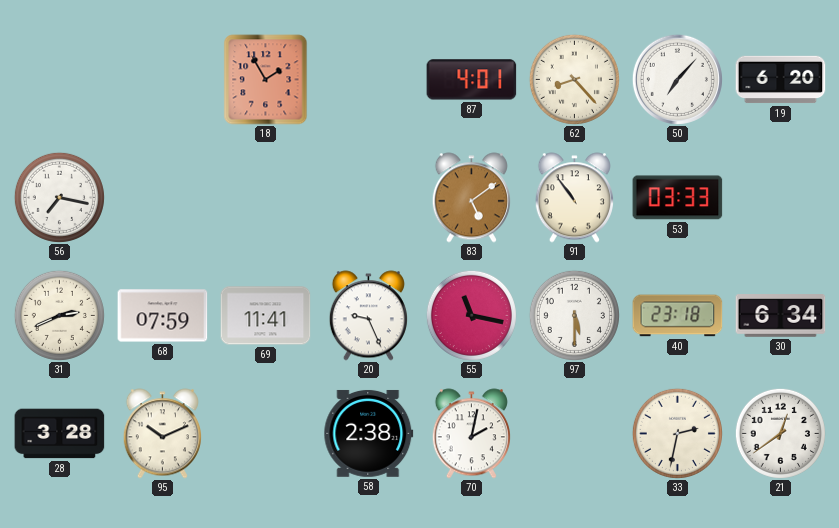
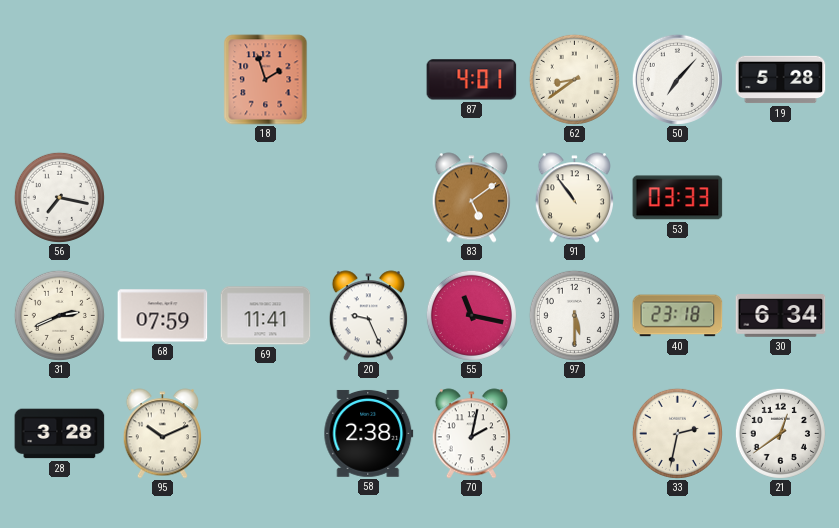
18: 1:55 -> 1:57 (266, 80)
62: 8:23 -> 8:39 (574, 79)
19: 6:20 -> 5:28 (781, 80)
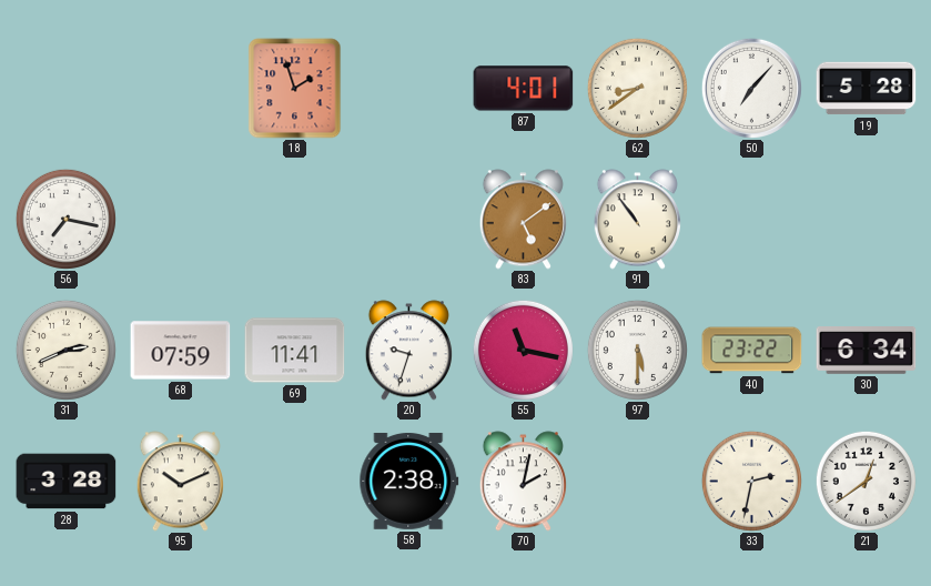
53: 03:33 -> none (678, 198)
20: 9:26 -> 9:33 (408, 351)
40: 23:18 -> 23:22 (752, 351)
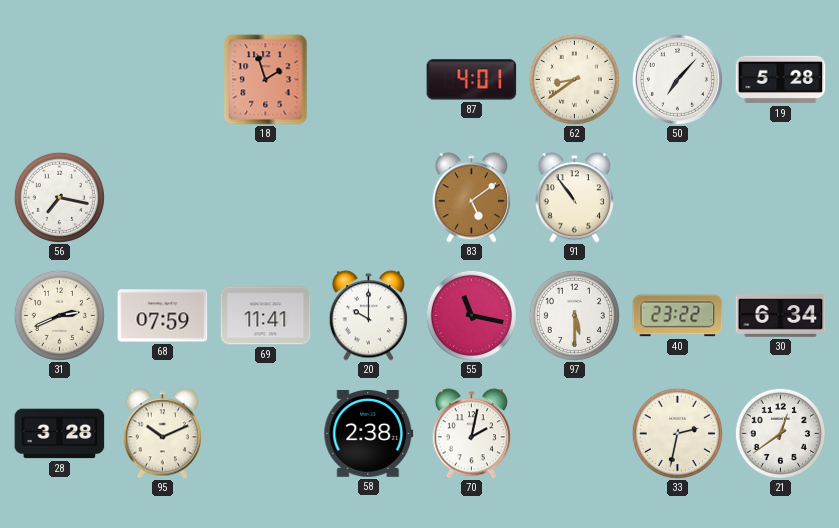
20: 9:33 -> 10:00 (368, 316)
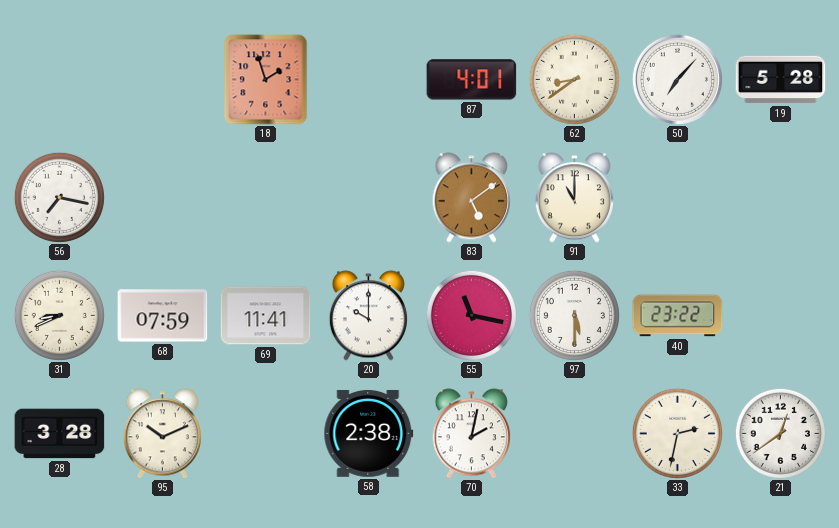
91: 10:54 -> 11:00 (574, 198)
31: 2:41 -> 8:41 (59, 315)
30: 6:34 -> none (781, 316)
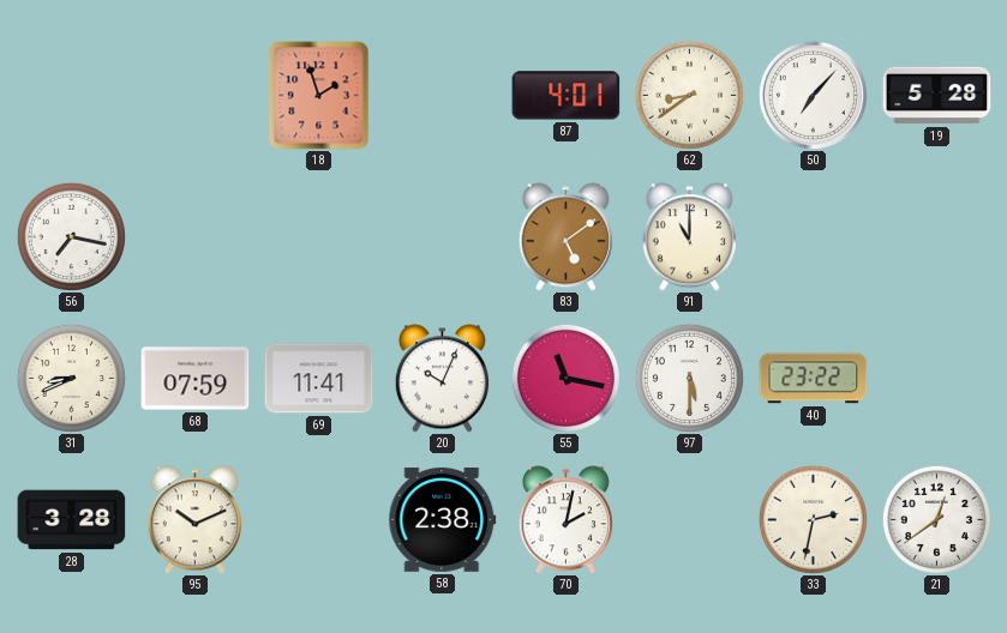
20: 10:00 -> 10:04 (442, 379)
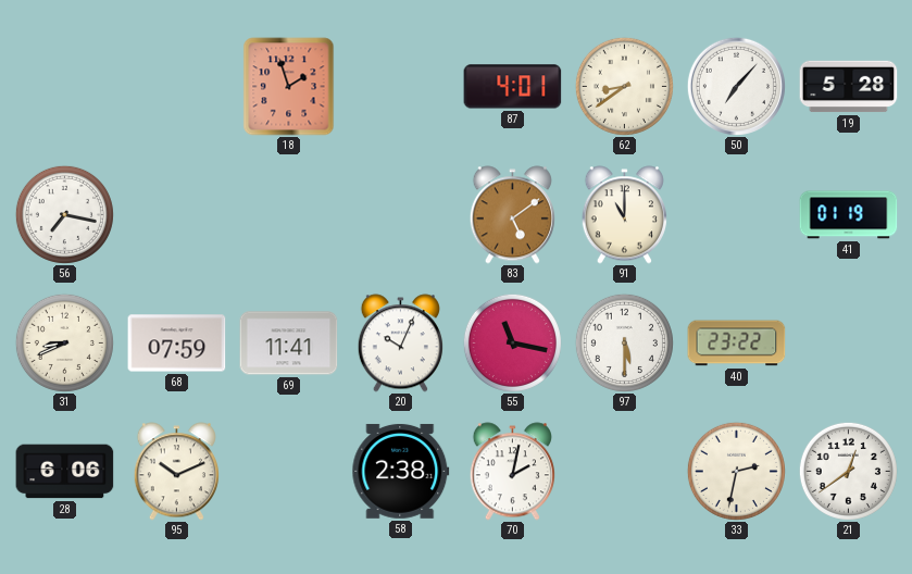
41: none -> 01:19 (849, 215)
28: 3:28 -> 6:06 (65, 472)
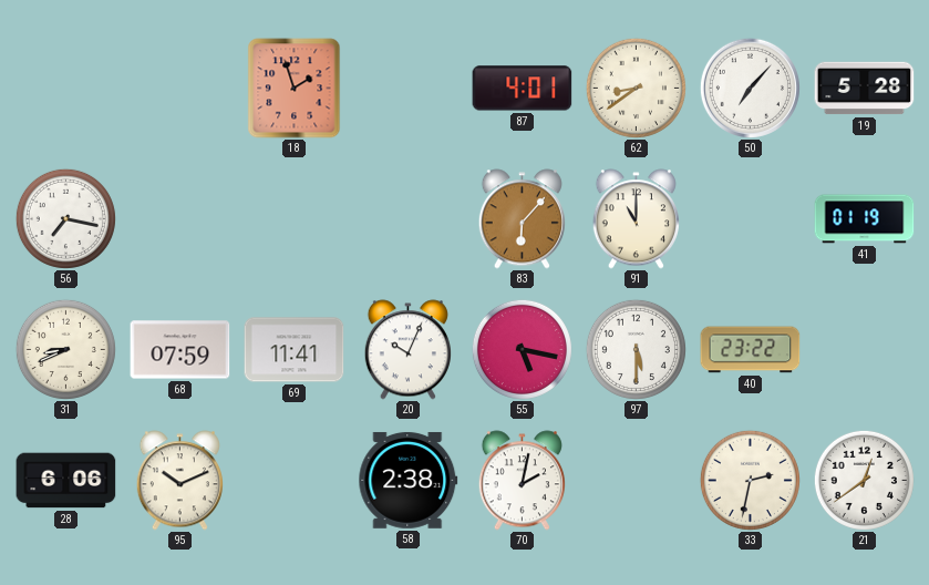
83: 5:09 -> 6:07 (522, 219)
55: 11:17 -> 5:17 (522, 349)
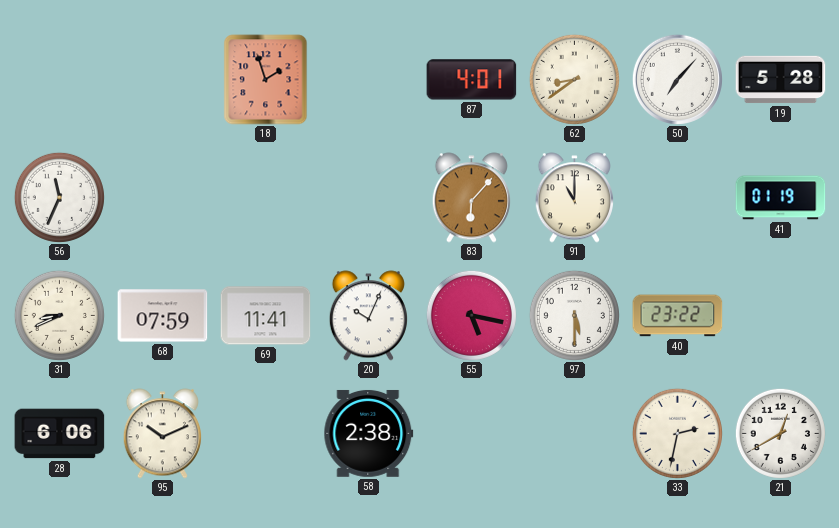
56: 7:17 -> 11:34 (59, 197)
70: 2:02 -> none (522, 481)
21: 12:39 -> 12:40 (780, 433)
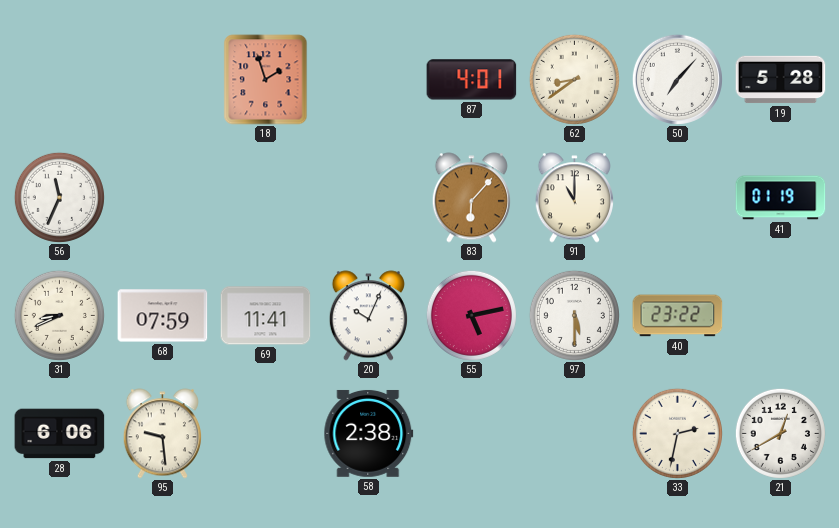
55: 5:17 -> 5:13 (471, 315)
95: 10:11 -> 9:29 (162, 434)
